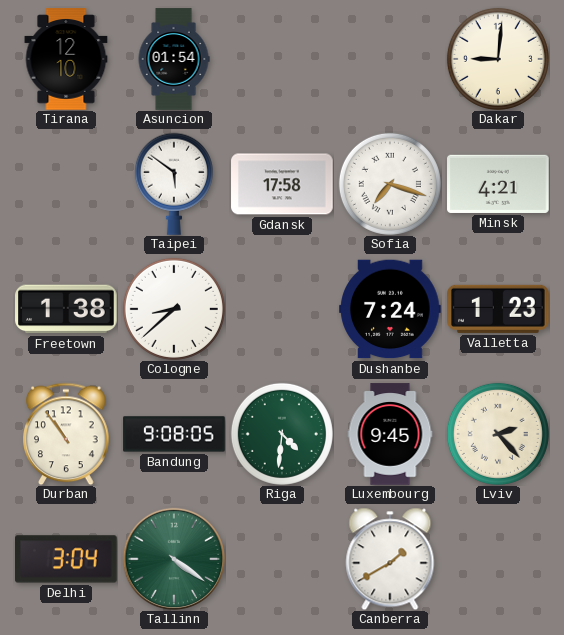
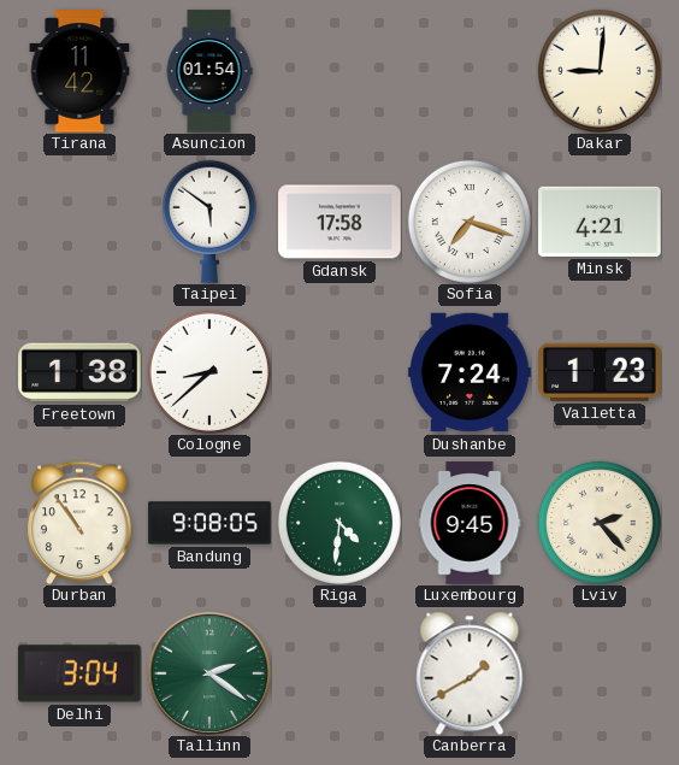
Tirana: 12:10 -> 11:42 (79, 71)
Tallinn: 4:21 -> 2:21 (209, 673)
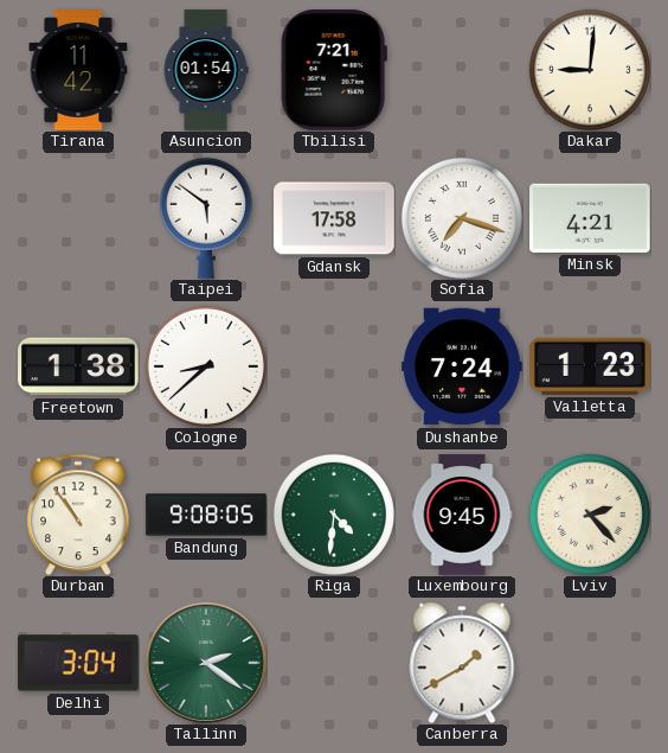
Tbilisi: none -> 7:21 (334, 71)
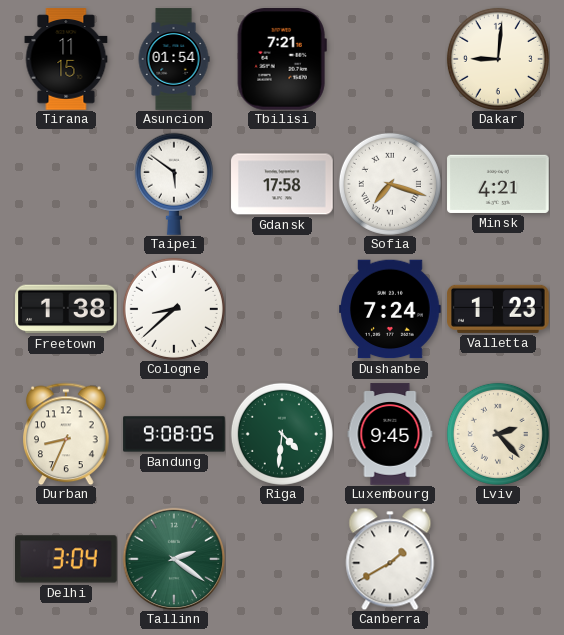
Tirana: 11:42 -> 11:15 (66, 59)
Durban: 10:54 -> 8:34 (66, 434)
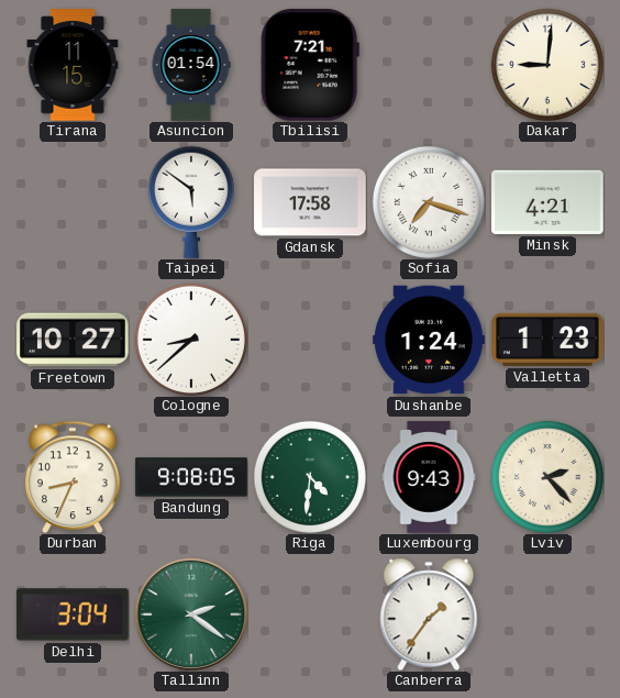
Freetown: 1:38 -> 10:27 (73, 340)
Dushanbe: 7:24 -> 1:24 (429, 340)
Luxembourg: 9:45 -> 9:43 (429, 477)
Canberra: 1:40 -> 1:36 (429, 614)
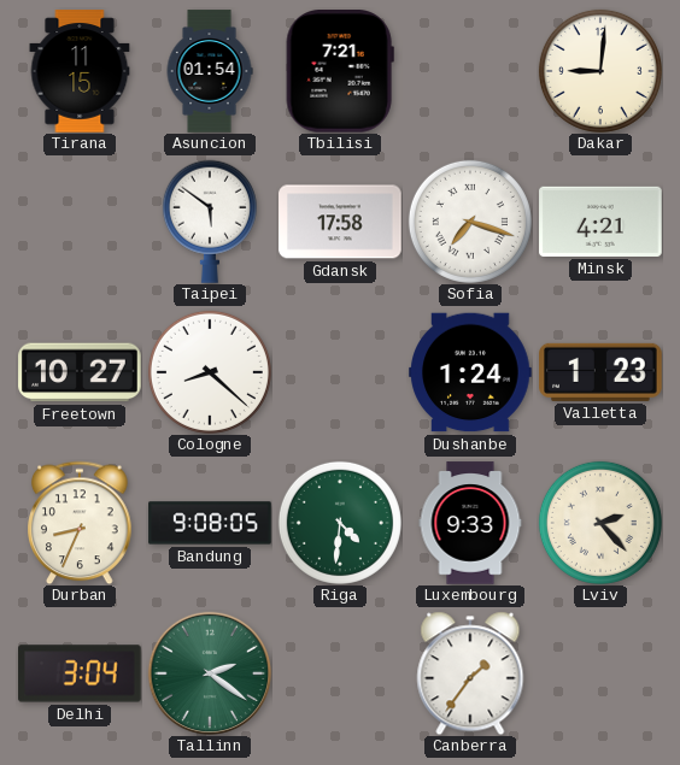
Cologne: 8:38 -> 8:22 (210, 372)
Luxembourg: 9:43 -> 9:33 (470, 523)
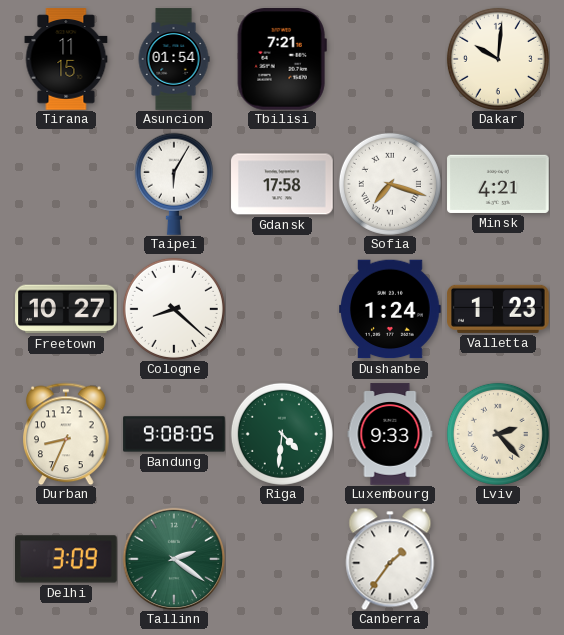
Dakar: 9:01 -> 10:01 (498, 59)
Taipei: 5:51 -> 6:05 (174, 184)
Delhi: 3:04 -> 3:09 (67, 559)
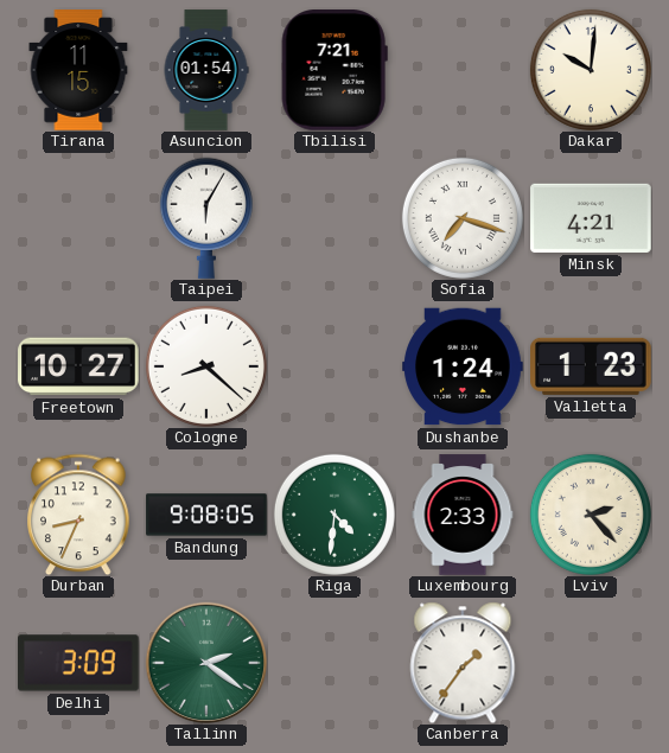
Gdansk: 17:58 -> none (282, 184)
Luxembourg: 9:33 -> 2:33 (463, 515)
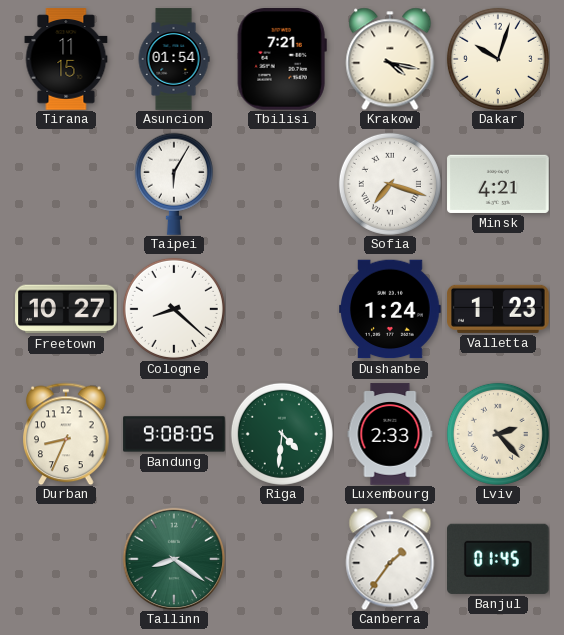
Krakow: none -> 4:17 (390, 59)
Dakar: 10:01 -> 10:03 (498, 59)
Delhi: 3:09 -> none (79, 663)
Tallinn: 2:21 -> 8:21 (174, 559)
Banjul: none -> 01:45 (499, 559)
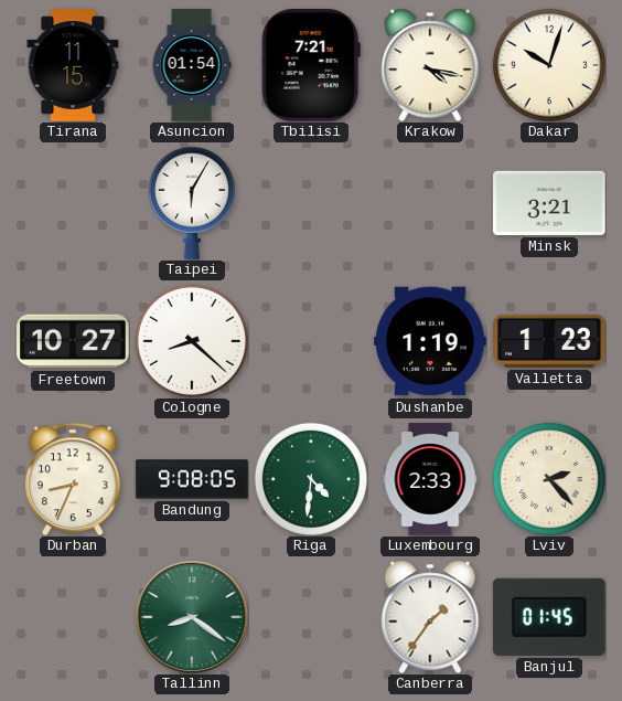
Sofia: 7:18 -> none (390, 184)
Minsk: 4:21 -> 3:21 (549, 203)
Dushanbe: 1:24 -> 1:19 (430, 341)
